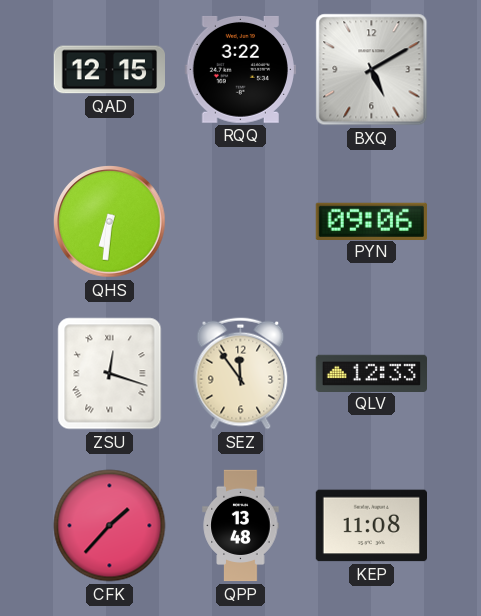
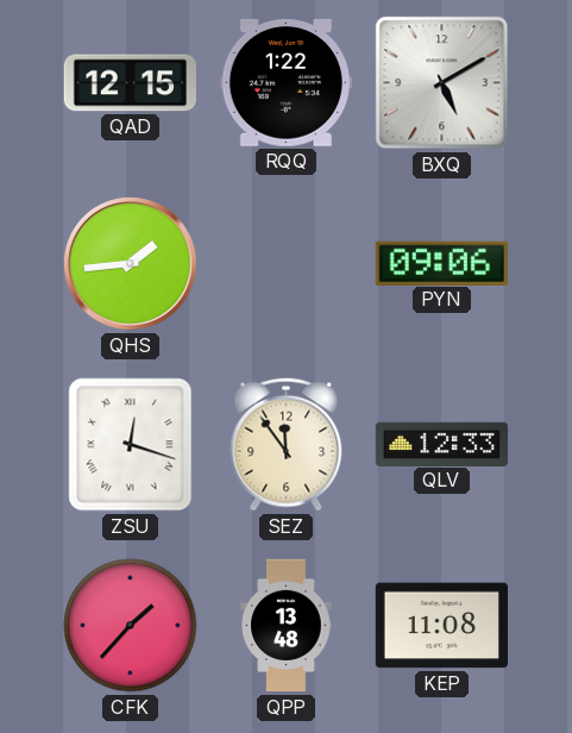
RQQ: 3:22 -> 1:22 (285, 82)
QHS: 6:31 -> 1:44 (131, 264)
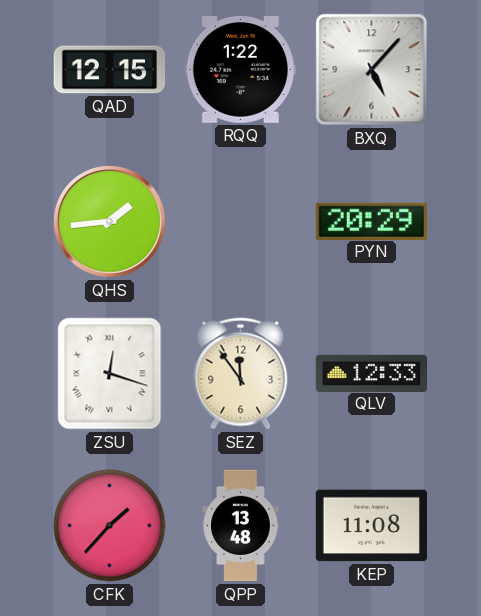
BXQ: 5:10 -> 5:07 (372, 70)
PYN: 09:06 -> 20:29 (371, 221)
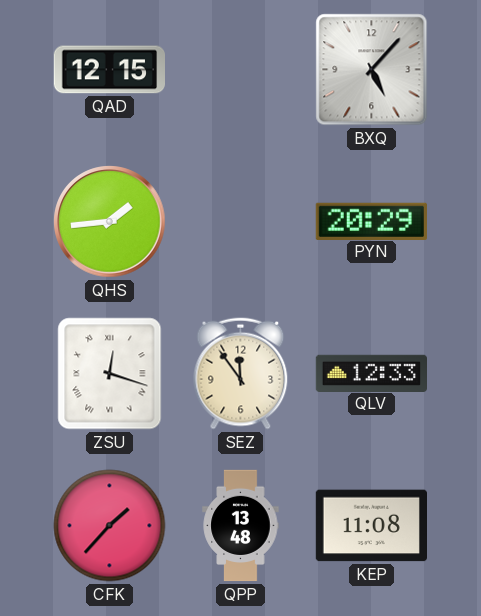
RQQ: 1:22 -> none (240, 69)
